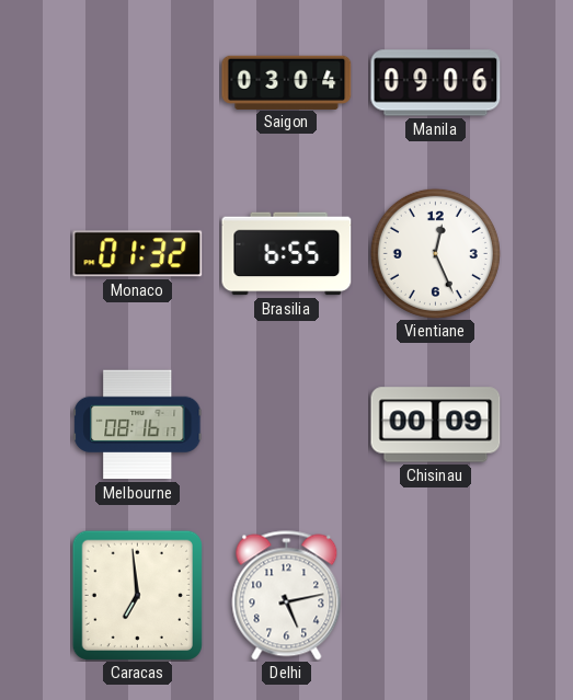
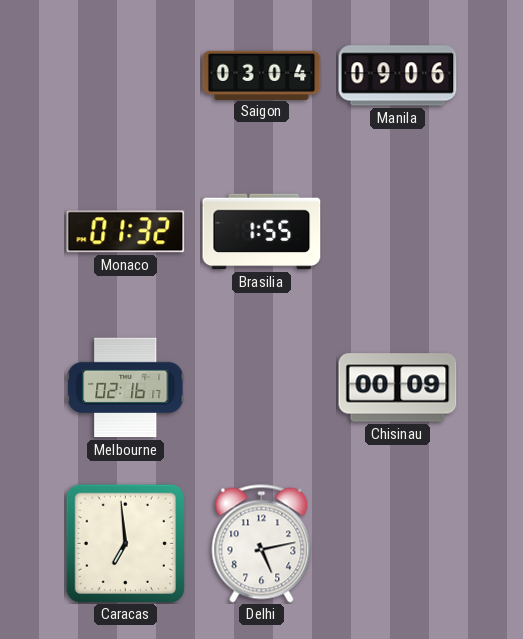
Brasilia: 6:55 -> 1:55 (262, 232)
Vientiane: 12:26 -> none (435, 253)
Melbourne: 08:16 -> 02:16 (126, 388)
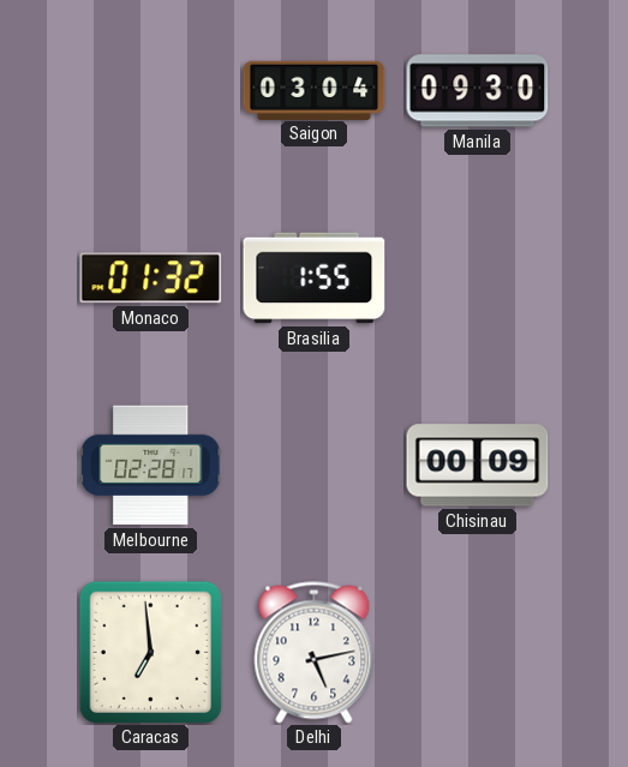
Manila: 09:06 -> 09:30 (478, 91)
Melbourne: 02:16 -> 02:28 (151, 466)
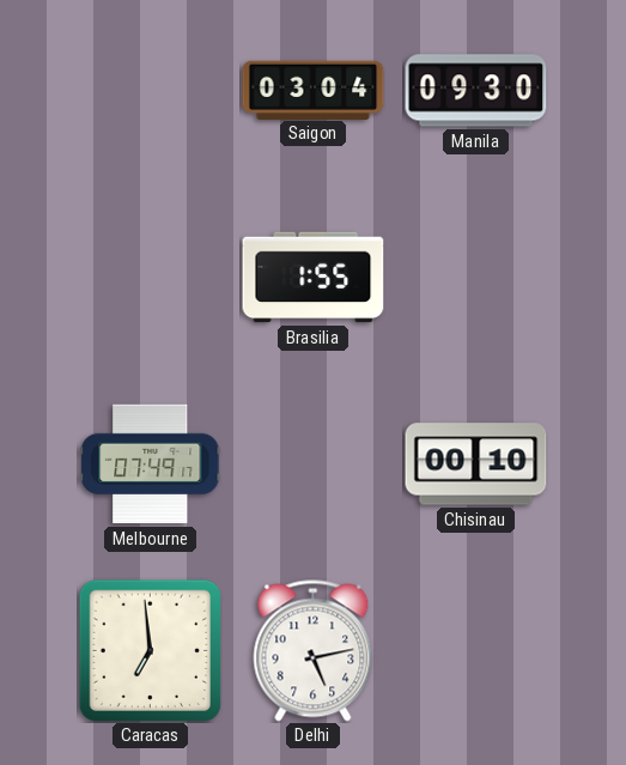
Monaco: 01:32 -> none (151, 278)
Melbourne: 02:28 -> 07:49 (151, 465)
Chisinau: 00:09 -> 00:10 (476, 465)
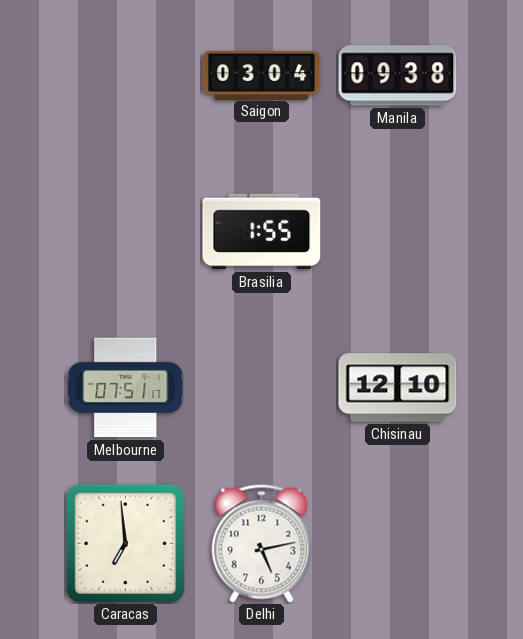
Manila: 09:30 -> 09:38 (398, 76)
Melbourne: 07:49 -> 07:51 (126, 388)
Chisinau: 00:10 -> 12:10 (398, 388)
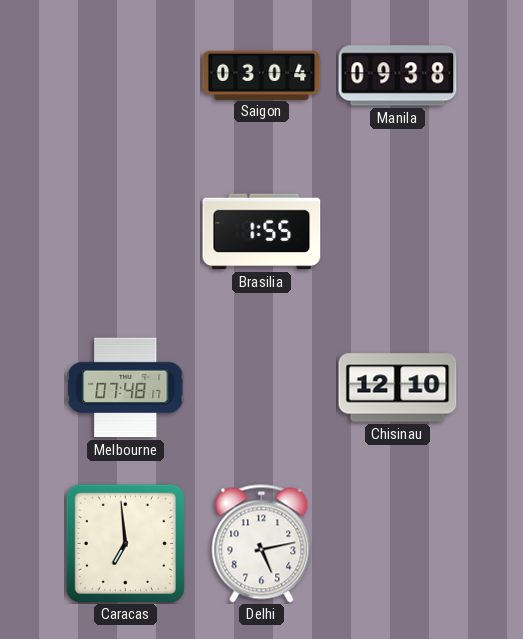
Melbourne: 07:51 -> 07:48 (126, 388)
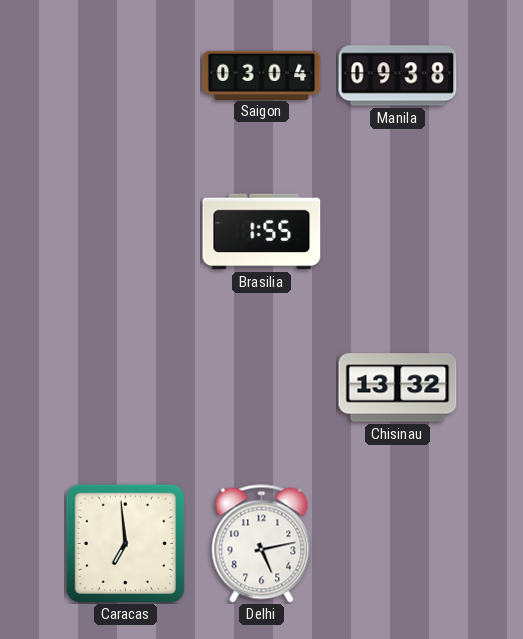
Melbourne: 07:48 -> none (126, 388)
Chisinau: 12:10 -> 13:32 (398, 388)
